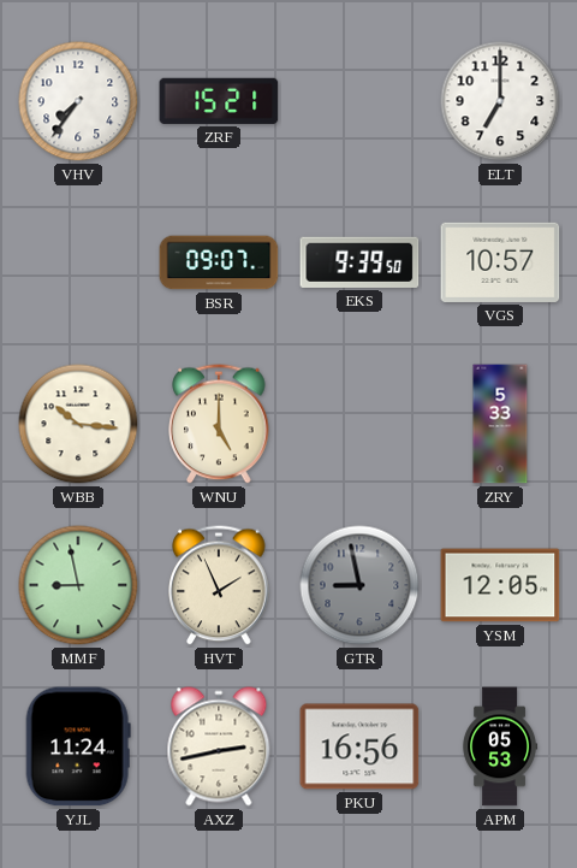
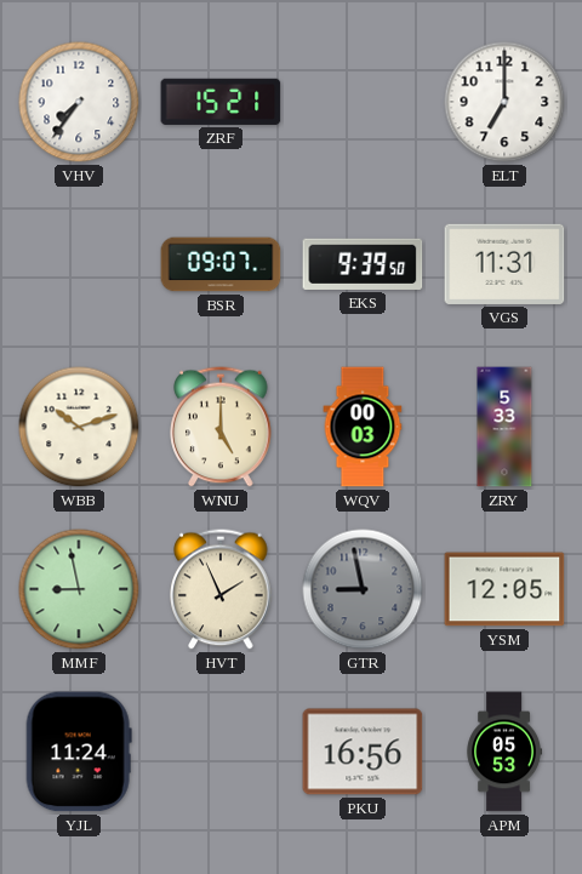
VGS: 10:57 -> 11:31 (504, 264)
WBB: 10:16 -> 10:12 (79, 427)
WQV: none -> 00:03 (363, 427)
AXZ: 2:43 -> none (219, 746)
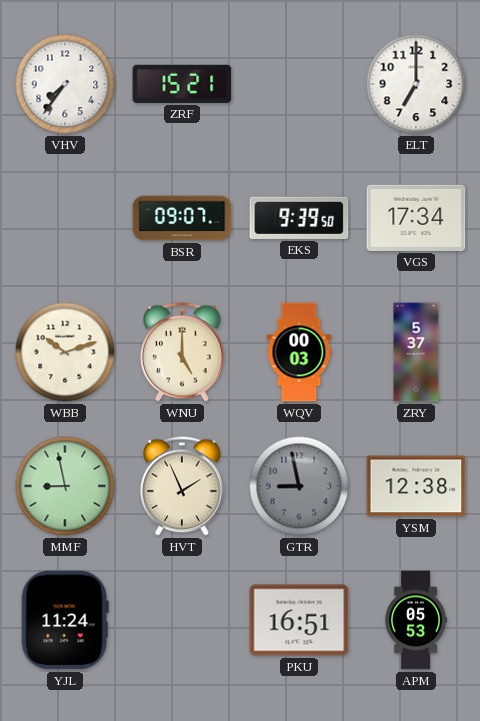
VGS: 11:31 -> 17:34 (416, 218)
ZRY: 5:33 -> 5:37 (416, 352)
YSM: 12:05 -> 12:38 (416, 486)
PKU: 16:56 -> 16:51 (299, 620)
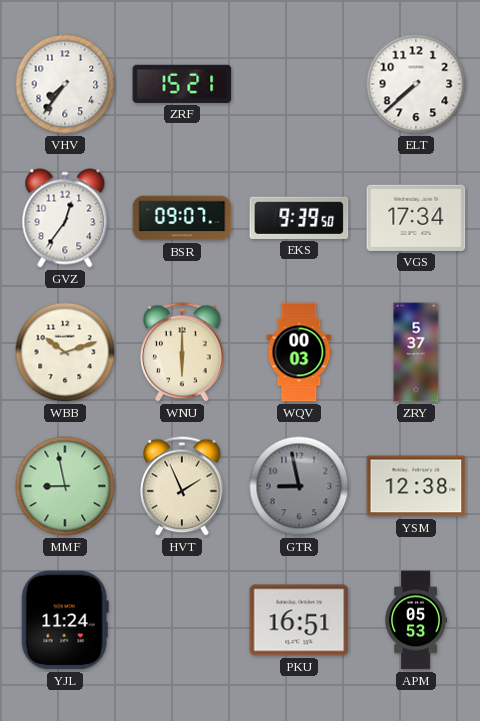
ELT: 7:00 -> 7:38 (416, 84)
GVZ: none -> 12:36 (65, 218)
WNU: 5:00 -> 6:00 (182, 352)
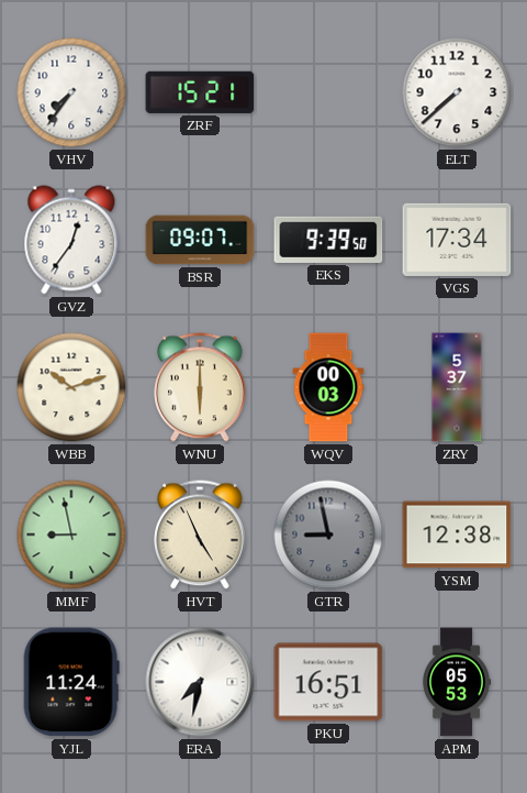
HVT: 1:56 -> 4:56 (200, 535)
ERA: none -> 7:32 (200, 682)
